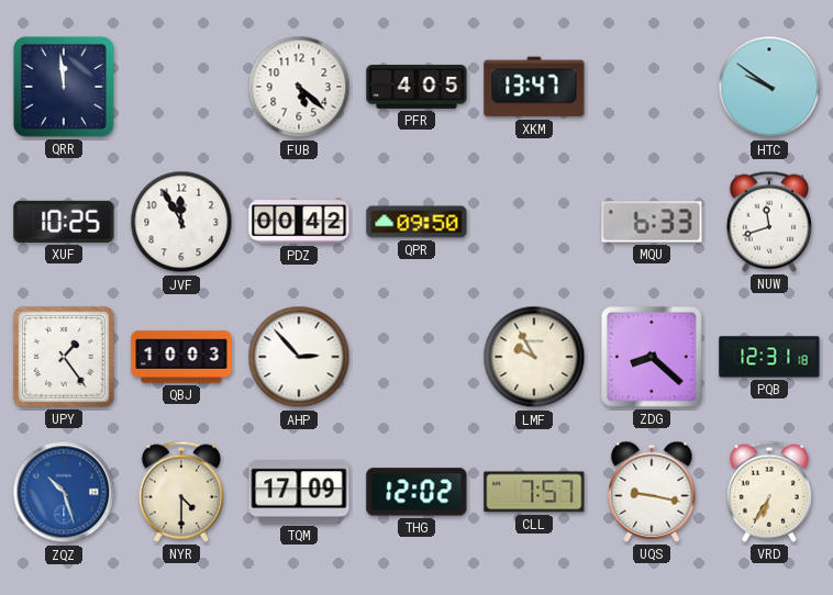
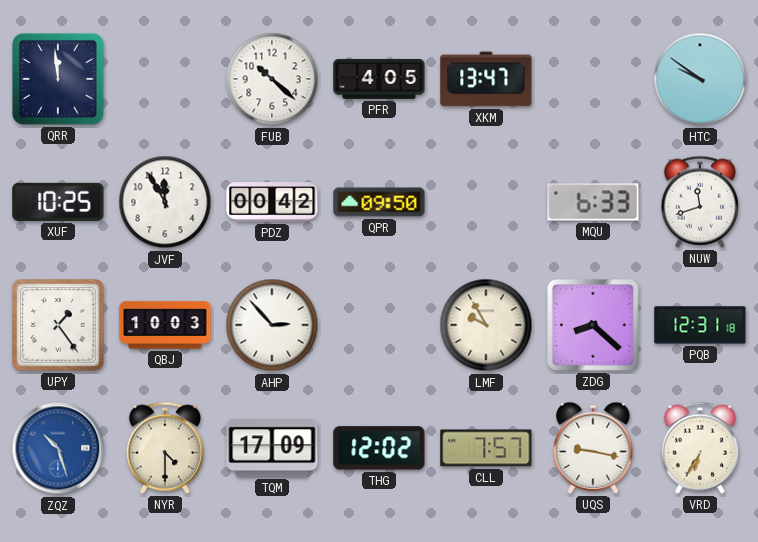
FUB: 5:22 -> 10:22 (272, 79)
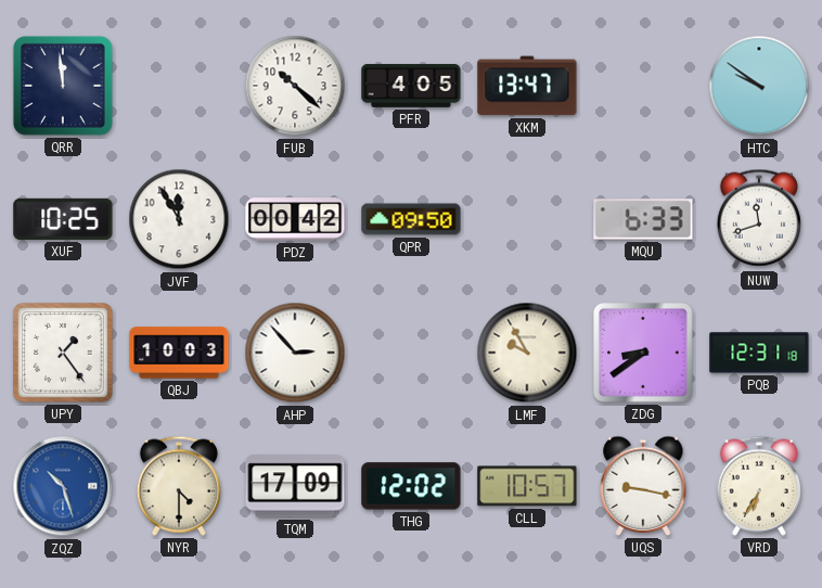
ZDG: 8:22 -> 8:39 (643, 353)
CLL: 7:57 -> 10:57 (527, 486)
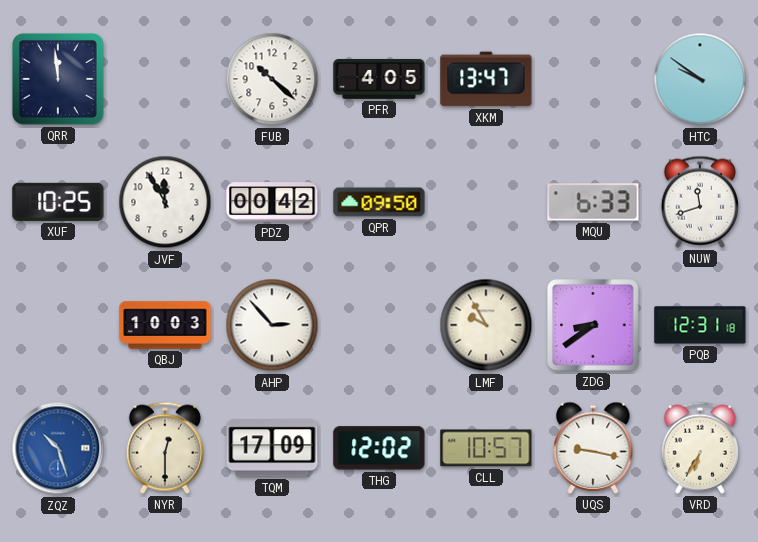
UPY: 1:24 -> none (64, 354)
NYR: 4:30 -> 12:30 (165, 448)
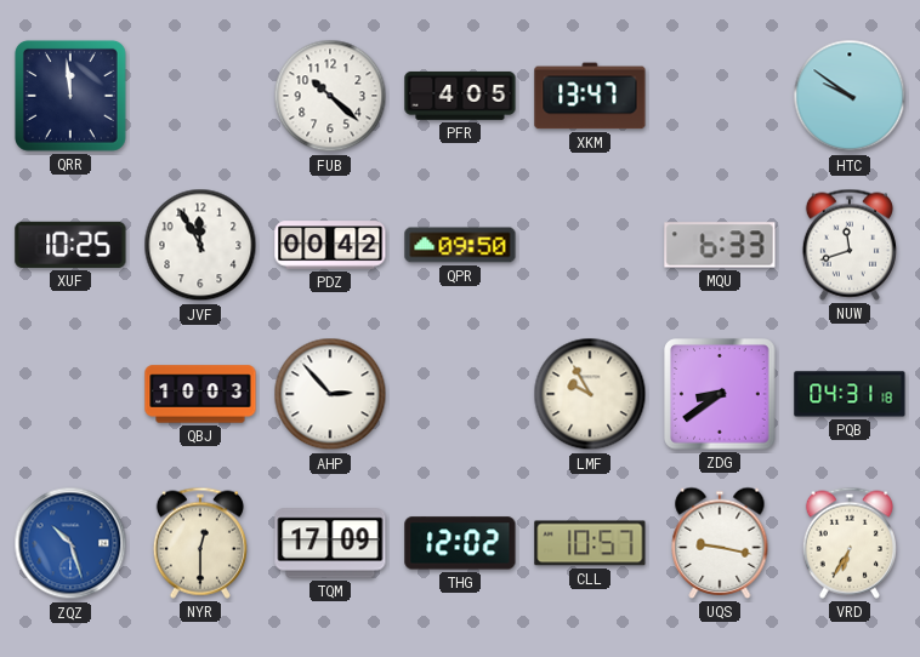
PQB: 12:31 -> 04:31 (850, 394)
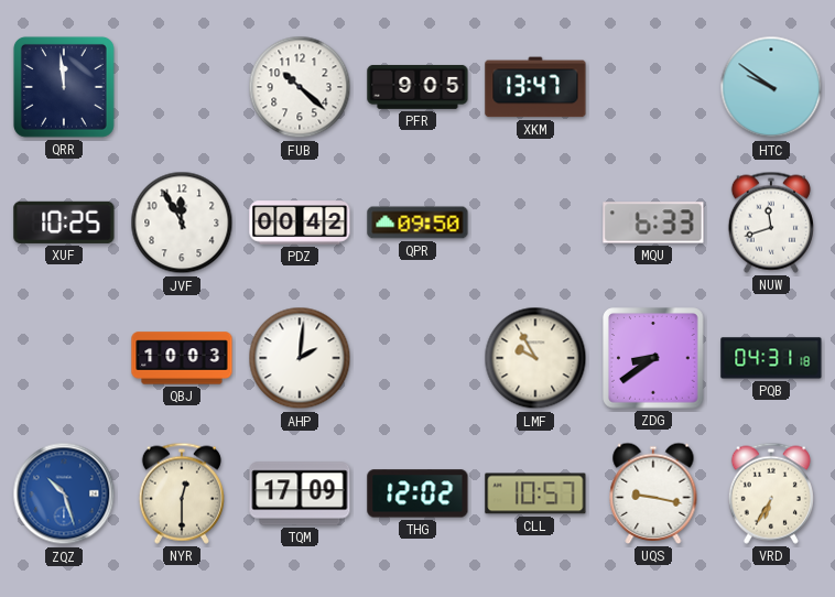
PFR: 4:05 -> 9:05 (417, 87)
AHP: 2:53 -> 2:01 (300, 358)
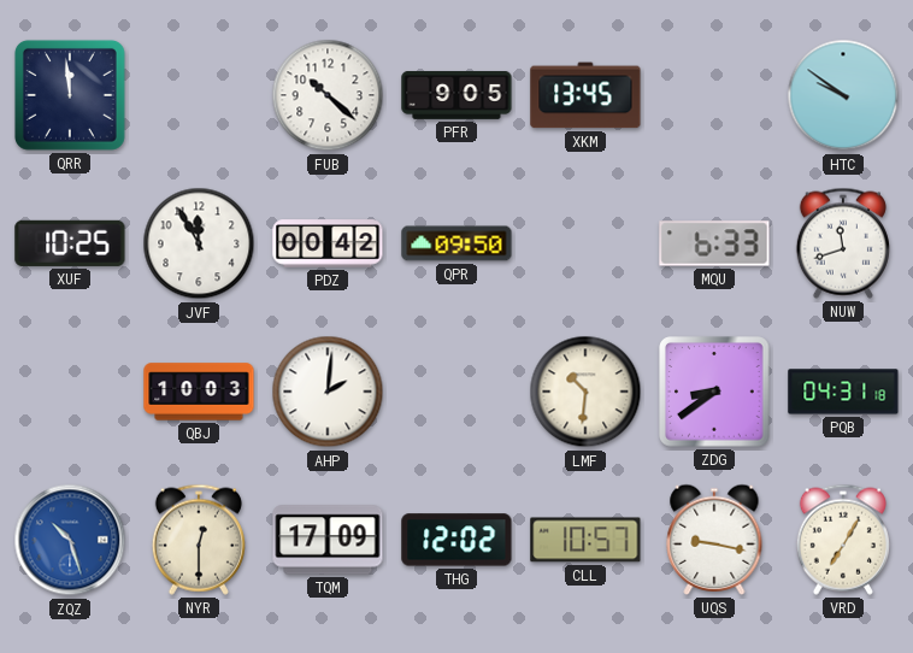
XKM: 13:47 -> 13:45 (585, 95)
LMF: 9:55 -> 10:31 (585, 392)
VRD: 6:35 -> 7:05 (843, 540)
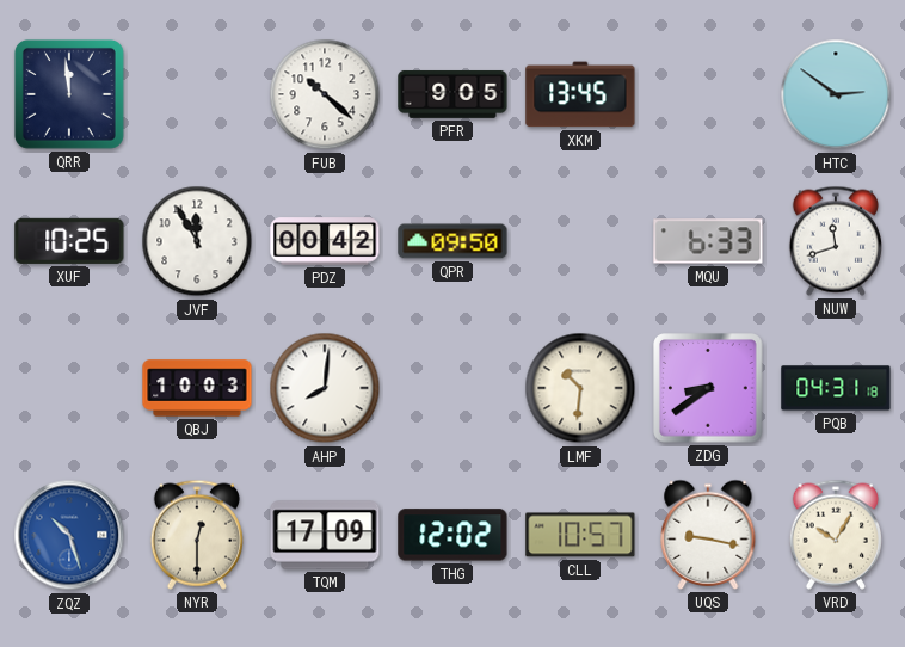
HTC: 9:51 -> 2:51 (836, 94)
AHP: 2:01 -> 8:01 (325, 388)
VRD: 7:05 -> 10:05 (836, 535)
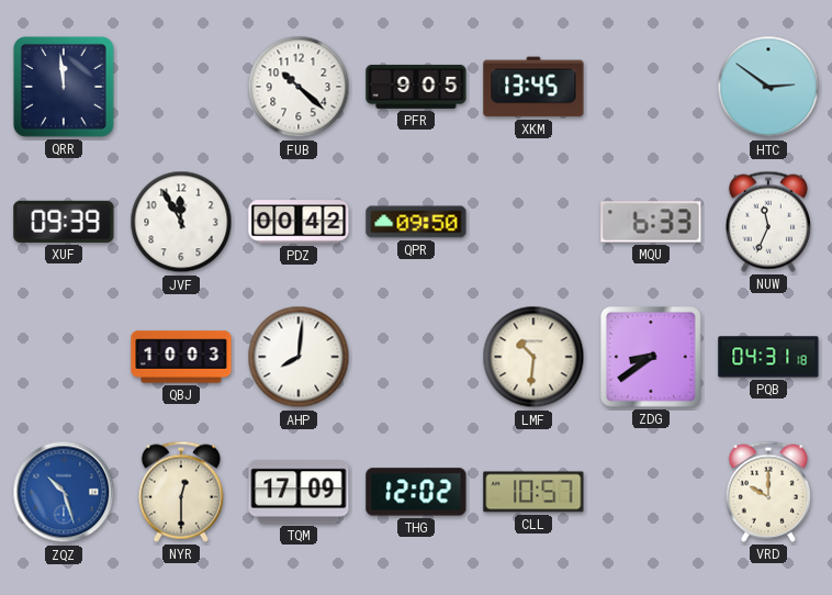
XUF: 10:25 -> 09:39 (64, 222)
NUW: 11:42 -> 11:34 (768, 222)
UQS: 9:17 -> none (708, 535)
VRD: 10:05 -> 10:00 (768, 492)
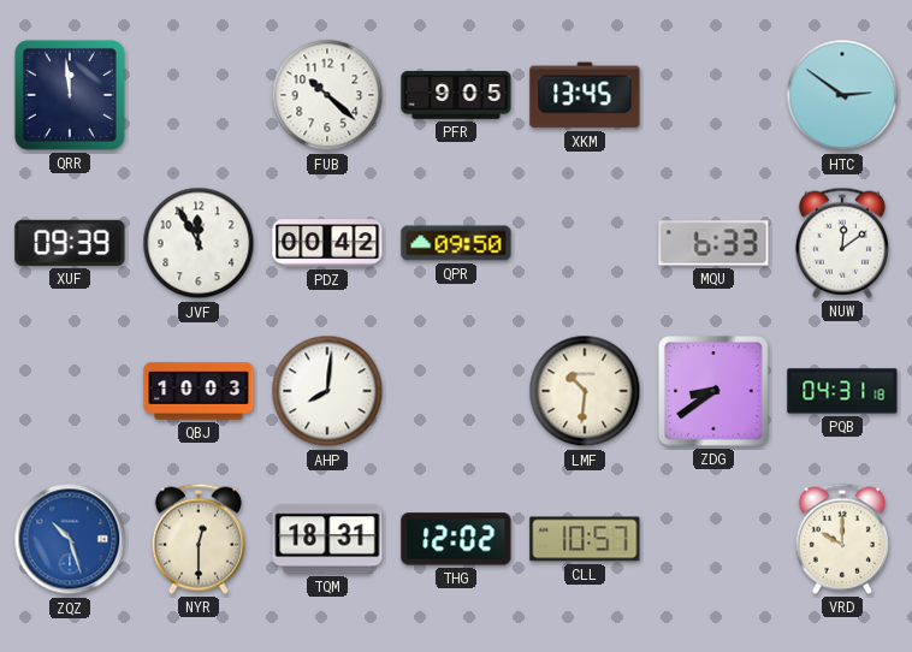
NUW: 11:34 -> 12:09 (842, 243)
TQM: 17:09 -> 18:31 (327, 539)
